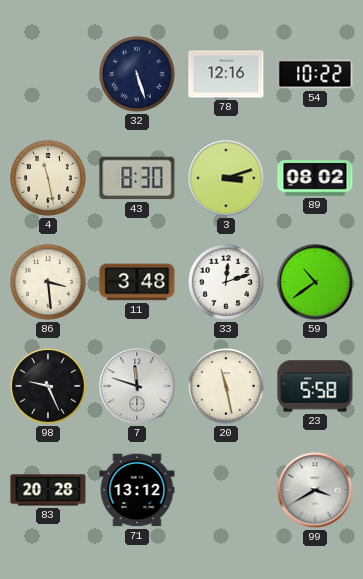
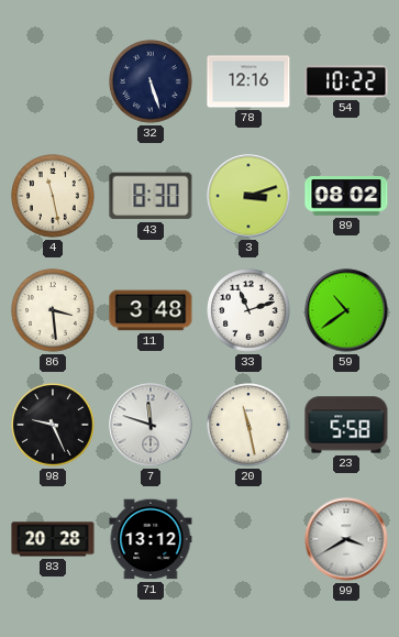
33: 12:12 -> 11:12 (248, 310)
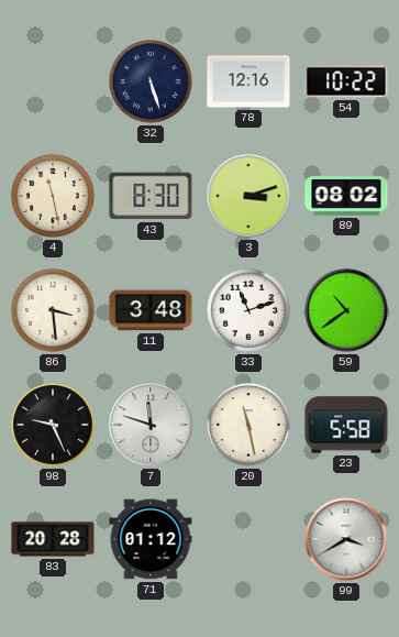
71: 13:12 -> 01:12 (151, 539)
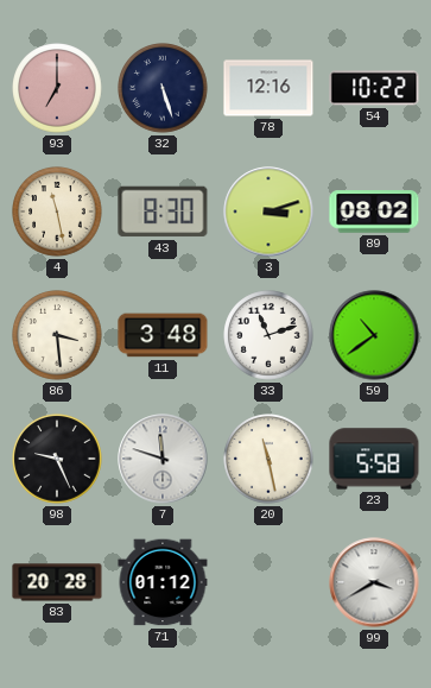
93: none -> 7:00 (57, 88)
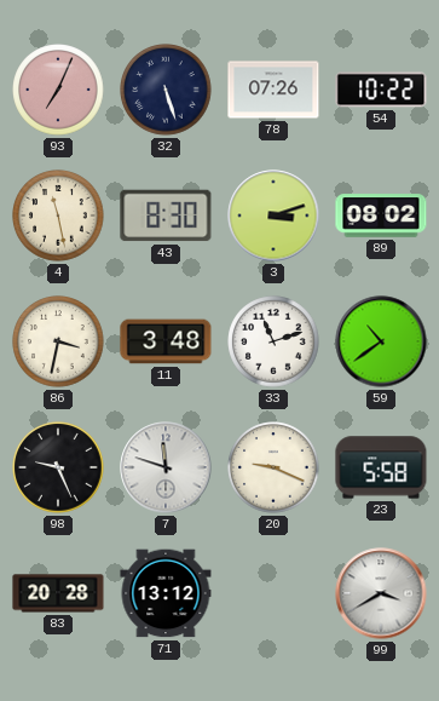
93: 7:00 -> 7:04 (58, 90)
78: 12:16 -> 07:26 (273, 90)
86: 3:29 -> 3:32 (58, 341)
20: 11:28 -> 9:19 (273, 467)
71: 01:12 -> 13:12 (166, 593)
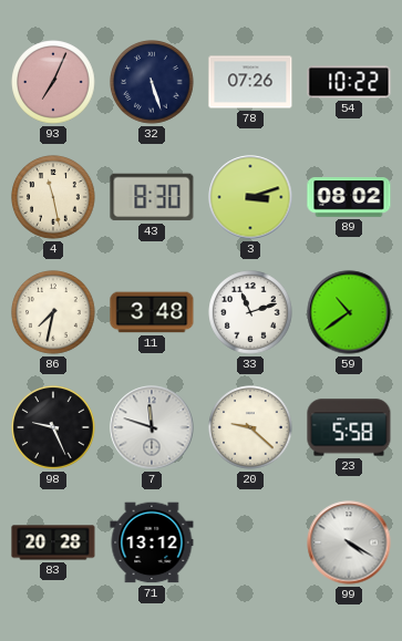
86: 3:32 -> 7:32 (53, 312)
20: 9:19 -> 9:22 (250, 427)
99: 3:40 -> 4:20 (349, 542)
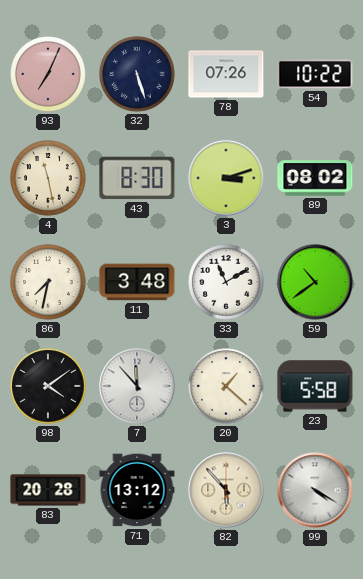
33: 11:12 -> 11:10 (226, 282)
98: 9:26 -> 4:09 (48, 386)
7: 11:48 -> 11:53 (137, 386)
20: 9:22 -> 1:22 (226, 386)
82: none -> 5:53 (226, 490)
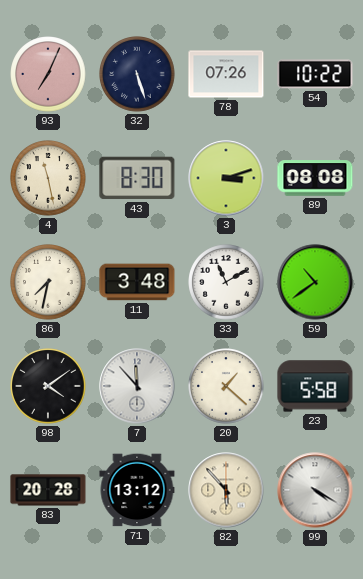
89: 08:02 -> 08:08 (315, 178)
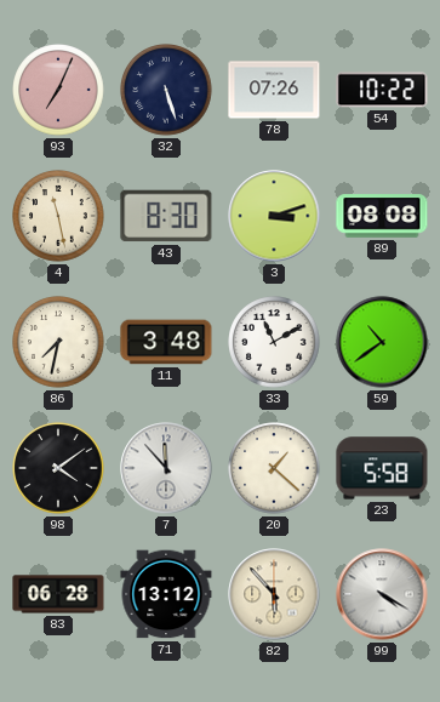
83: 20:28 -> 06:28 (58, 594)
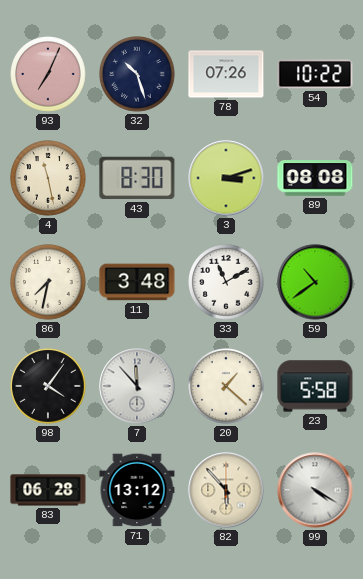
32: 5:27 -> 10:27 (137, 74)
98: 4:09 -> 4:06 (48, 386)
